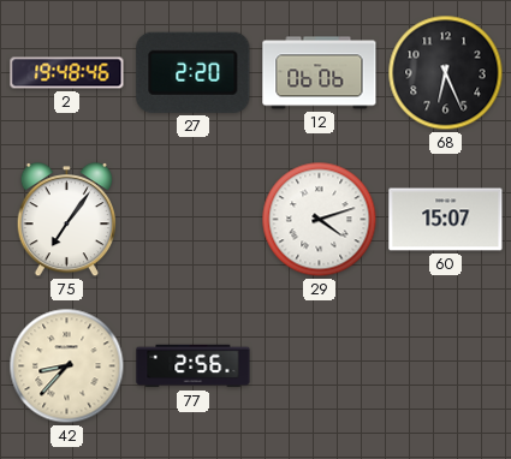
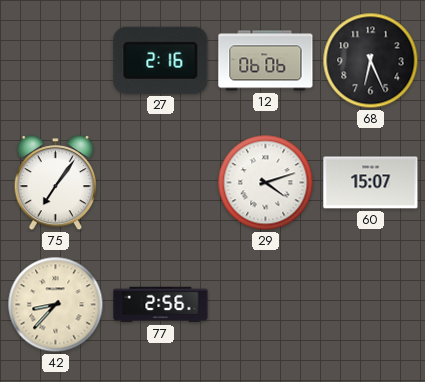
2: 19:48 -> none (67, 73)
27: 2:20 -> 2:16 (161, 60)
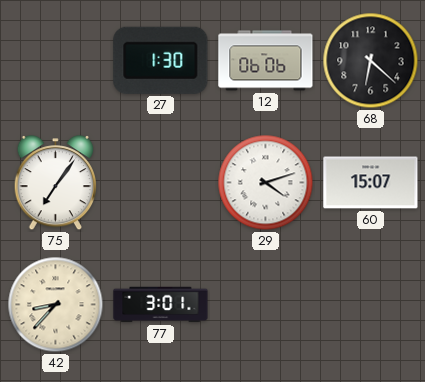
27: 2:16 -> 1:30 (161, 60)
68: 6:26 -> 6:22 (371, 61)
77: 2:56 -> 3:01 (161, 305)
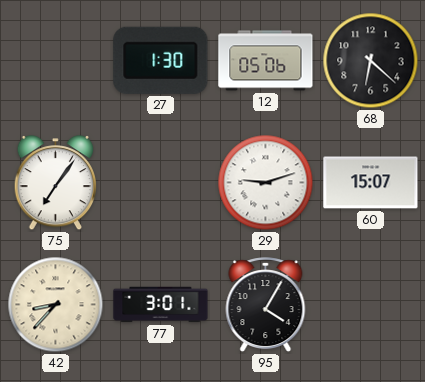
12: 06:06 -> 05:06 (266, 61)
29: 4:12 -> 9:12 (266, 183)
95: none -> 4:05 (266, 305)
